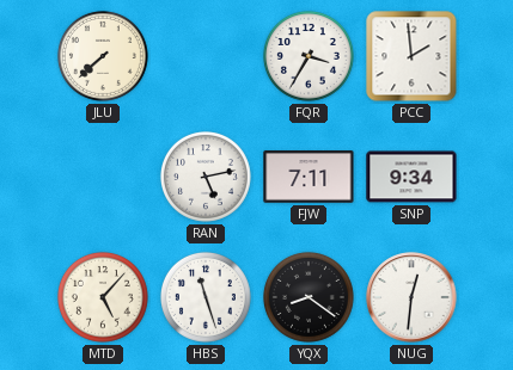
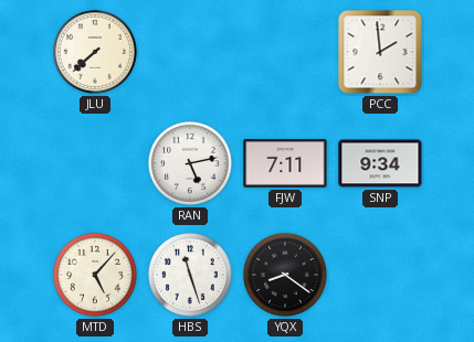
FQR: 3:35 -> none (309, 56)
NUG: 12:31 -> none (411, 297)
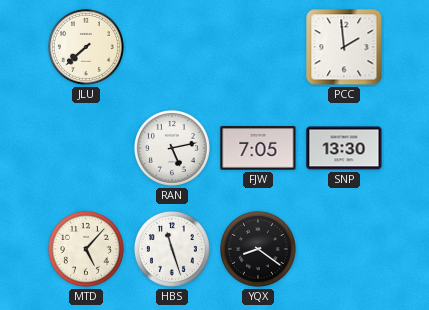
FJW: 7:11 -> 7:05 (258, 148)
SNP: 9:34 -> 13:30 (344, 148)
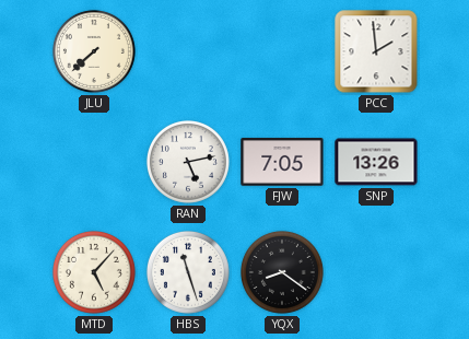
SNP: 13:30 -> 13:26 (376, 162)
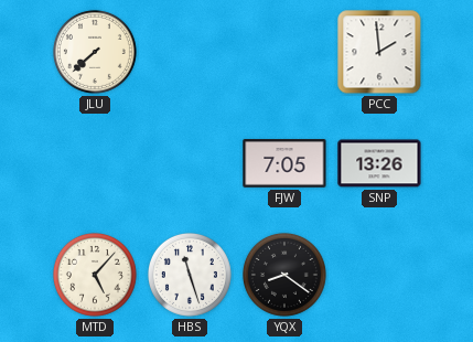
RAN: 5:13 -> none (188, 162)
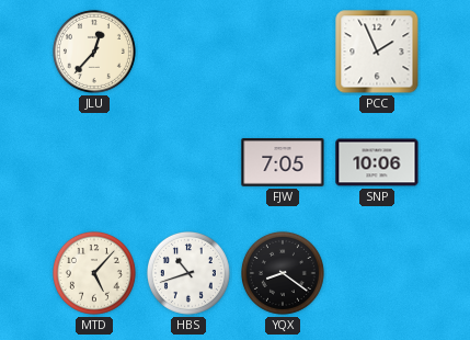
JLU: 7:38 -> 12:37 (94, 52)
PCC: 1:59 -> 1:56 (377, 52)
SNP: 13:26 -> 10:06 (377, 162)
HBS: 11:27 -> 10:42 (188, 273)
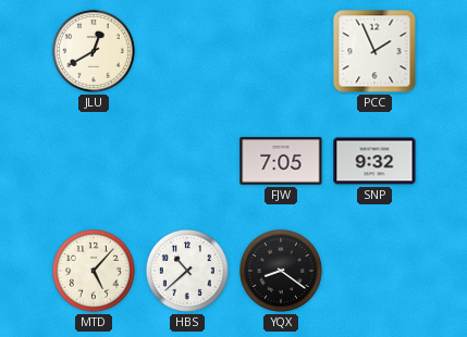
JLU: 12:37 -> 12:40 (94, 51)
SNP: 10:06 -> 9:32 (374, 161)
HBS: 10:42 -> 10:38 (187, 271)
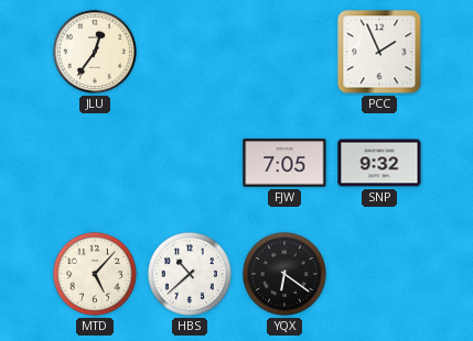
JLU: 12:40 -> 12:36 (95, 52)
YQX: 8:21 -> 6:21 (284, 274)
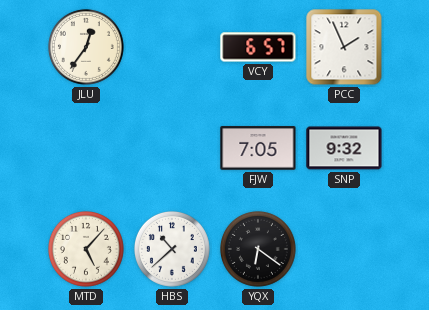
VCY: none -> 6:57 (258, 47)
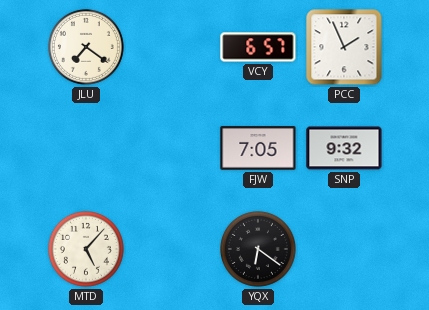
JLU: 12:36 -> 7:21 (86, 47)
HBS: 10:38 -> none (172, 249)
